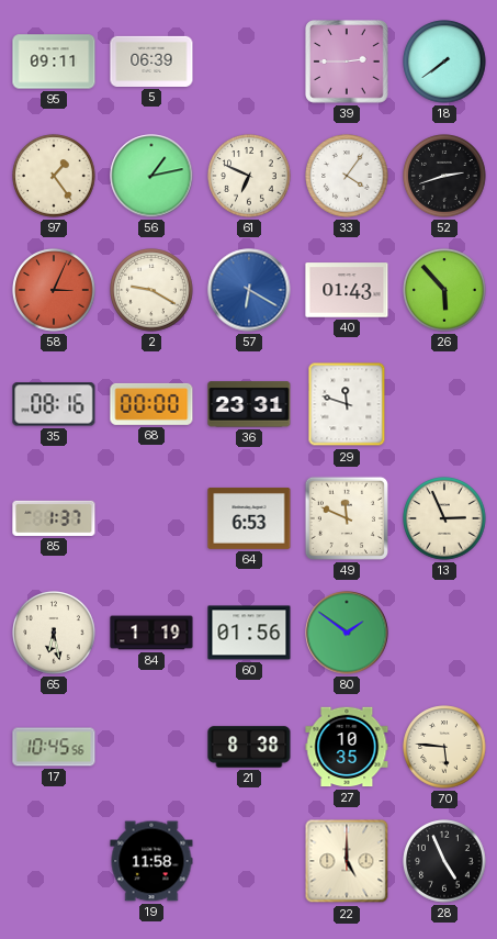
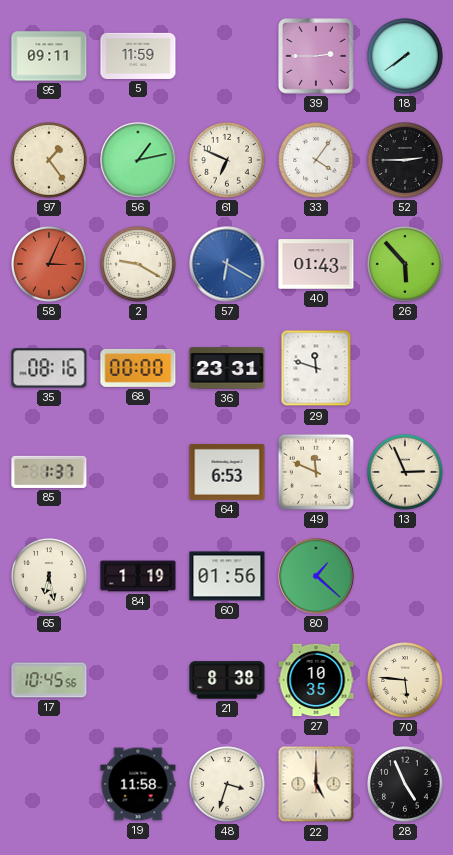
5: 06:39 -> 11:59 (138, 56)
52: 2:42 -> 2:45 (405, 160)
80: 1:51 -> 1:22 (316, 576)
48: none -> 3:33 (227, 784)
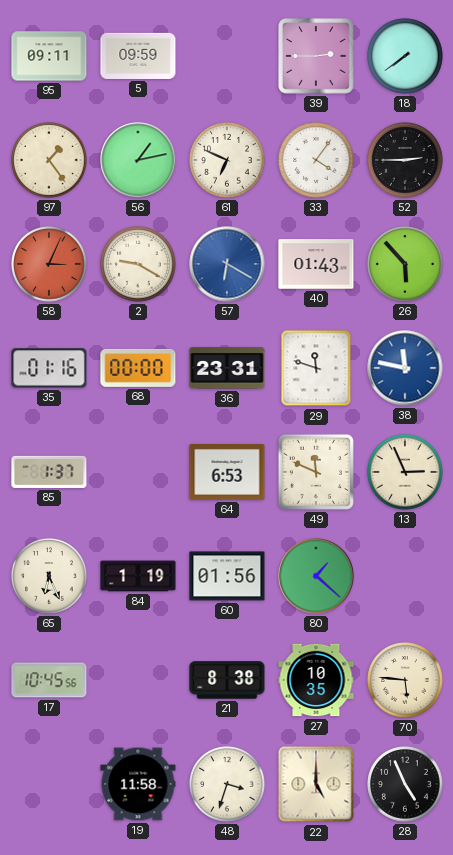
5: 11:59 -> 09:59 (138, 56)
35: 08:16 -> 01:16 (49, 368)
38: none -> 11:47 (405, 368)
65: 6:28 -> 6:26 (49, 576)
